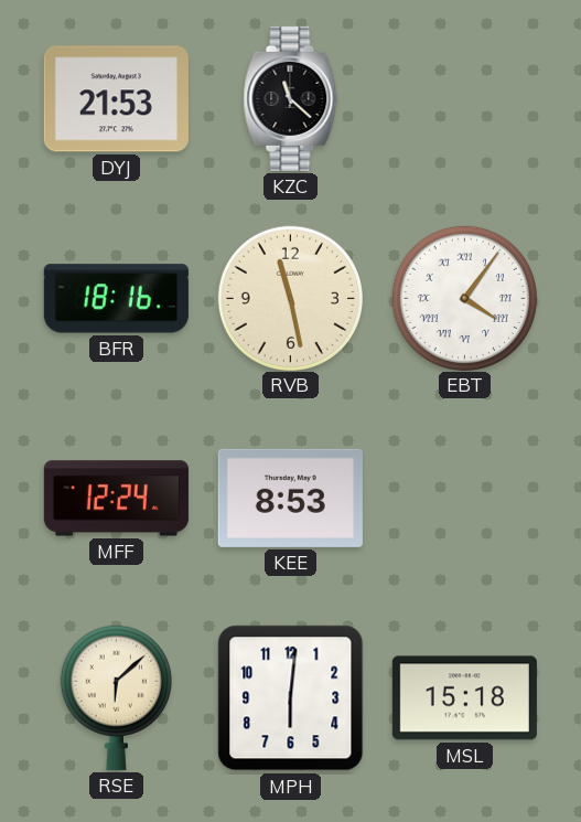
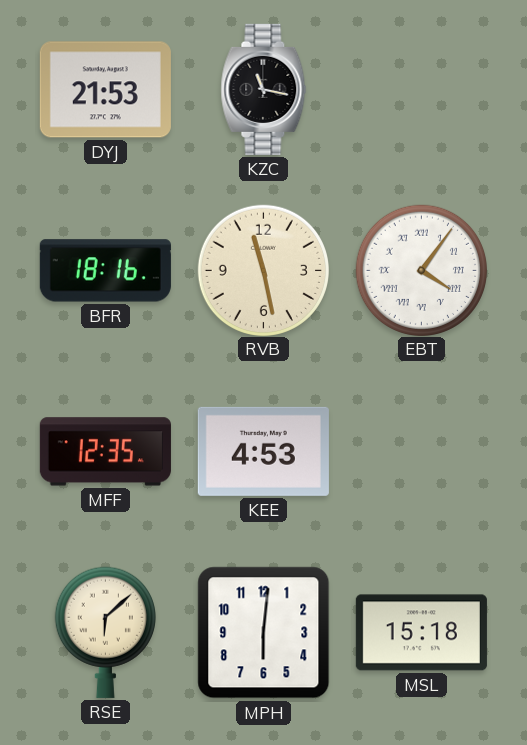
KZC: 11:22 -> 11:17 (264, 89)
MFF: 12:24 -> 12:35 (105, 452)
KEE: 8:53 -> 4:53 (263, 451)
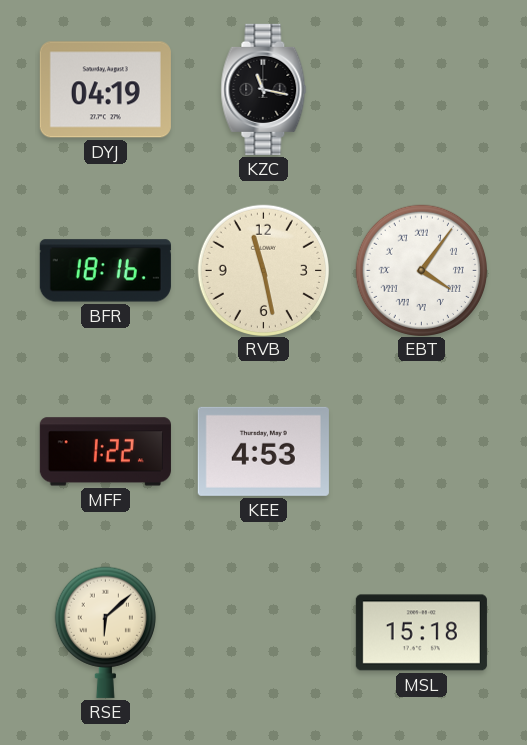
DYJ: 21:53 -> 04:19 (105, 90)
MFF: 12:35 -> 1:22 (105, 452)
MPH: 6:01 -> none (264, 633)
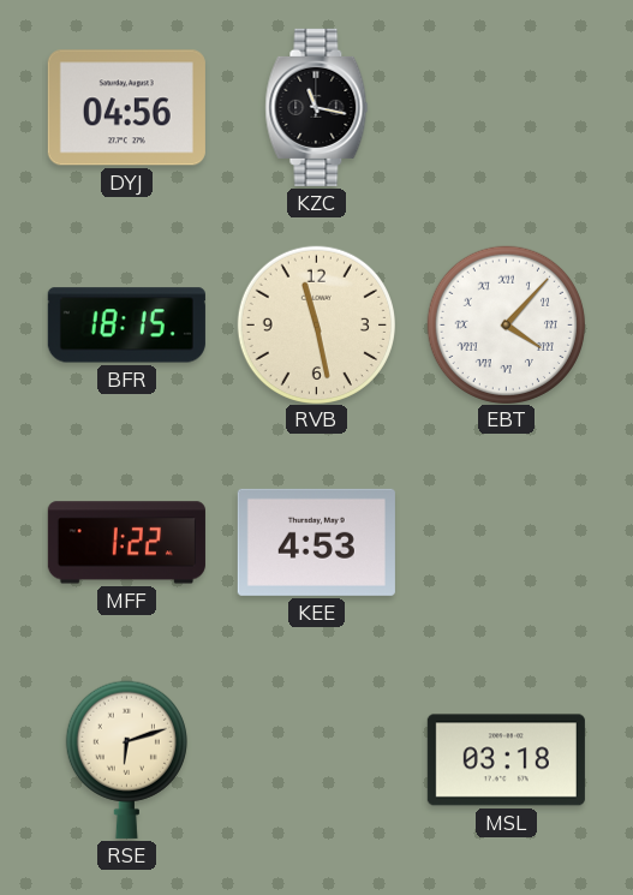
DYJ: 04:19 -> 04:56 (126, 108)
BFR: 18:16 -> 18:15 (126, 326)
EBT: 4:06 -> 4:07 (506, 324)
RSE: 6:08 -> 6:12 (126, 759)
MSL: 15:18 -> 03:18 (506, 760)
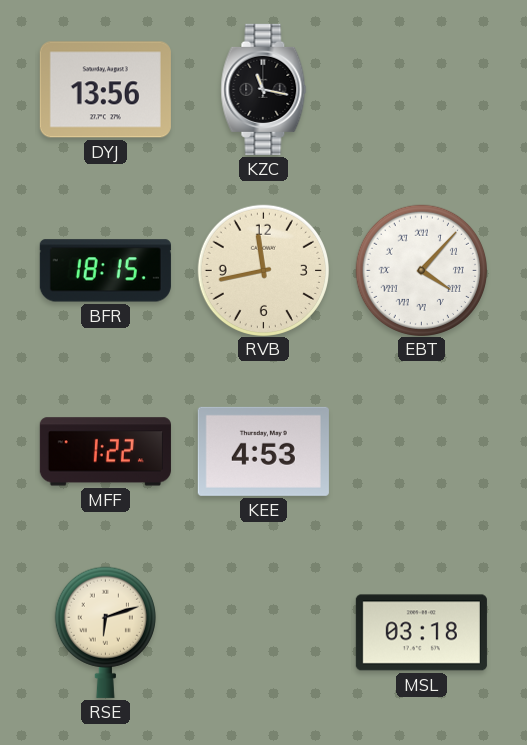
DYJ: 04:56 -> 13:56 (105, 90)
RVB: 11:28 -> 11:43 (263, 270)
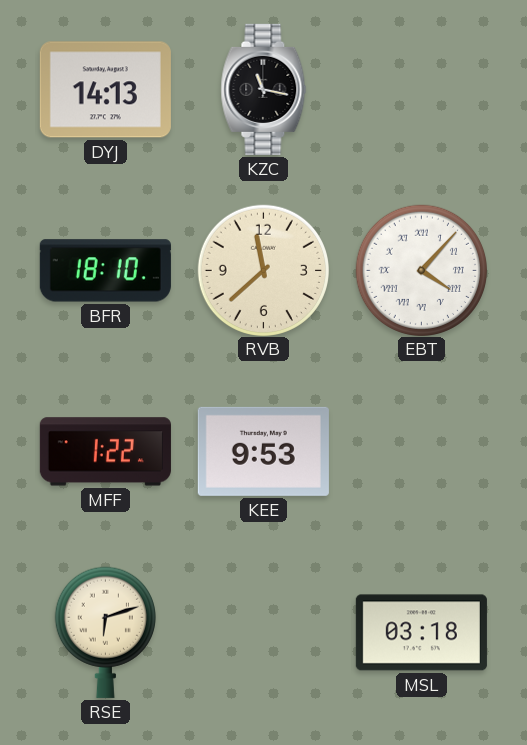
DYJ: 13:56 -> 14:13 (105, 90)
BFR: 18:15 -> 18:10 (105, 271)
RVB: 11:43 -> 11:38 (263, 270)
KEE: 4:53 -> 9:53 (263, 451)
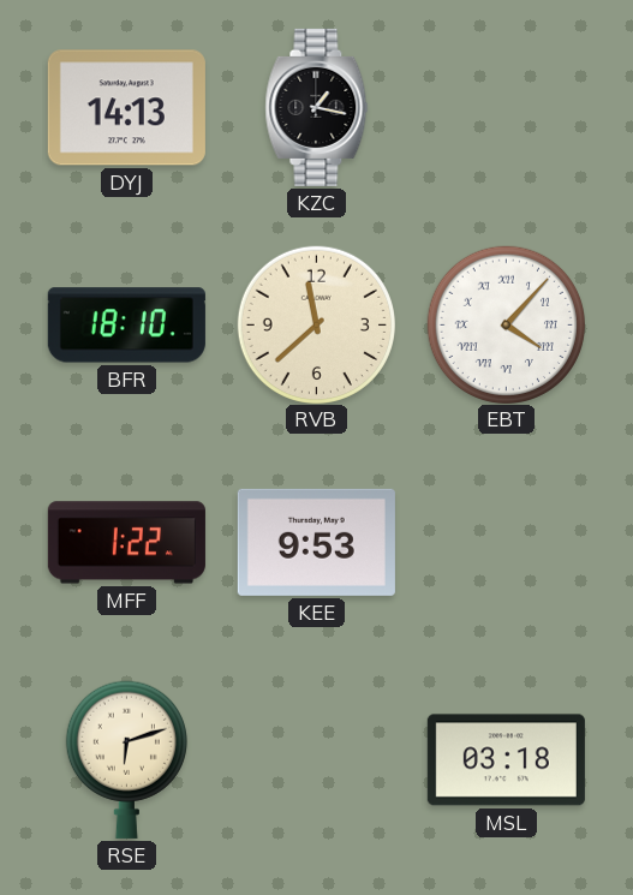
KZC: 11:17 -> 1:17 (317, 107)
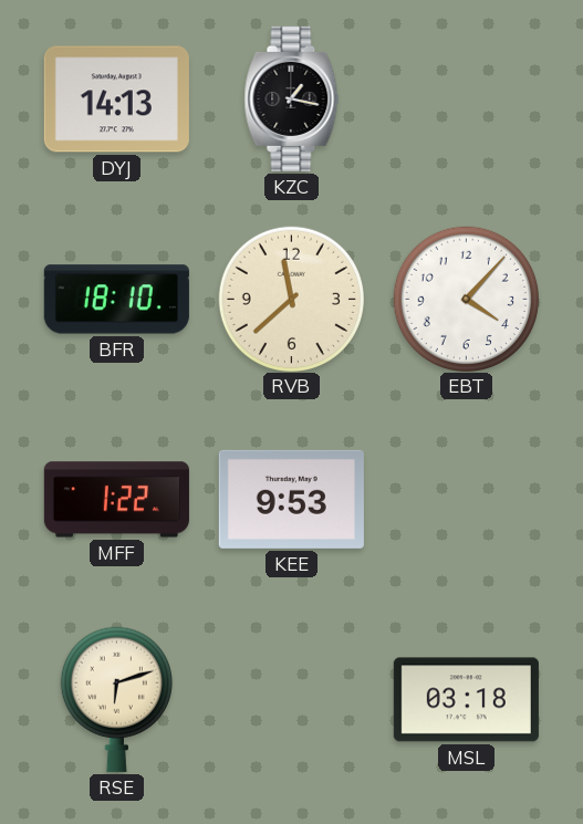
EBT numerals: Roman -> Arabic (466, 299)
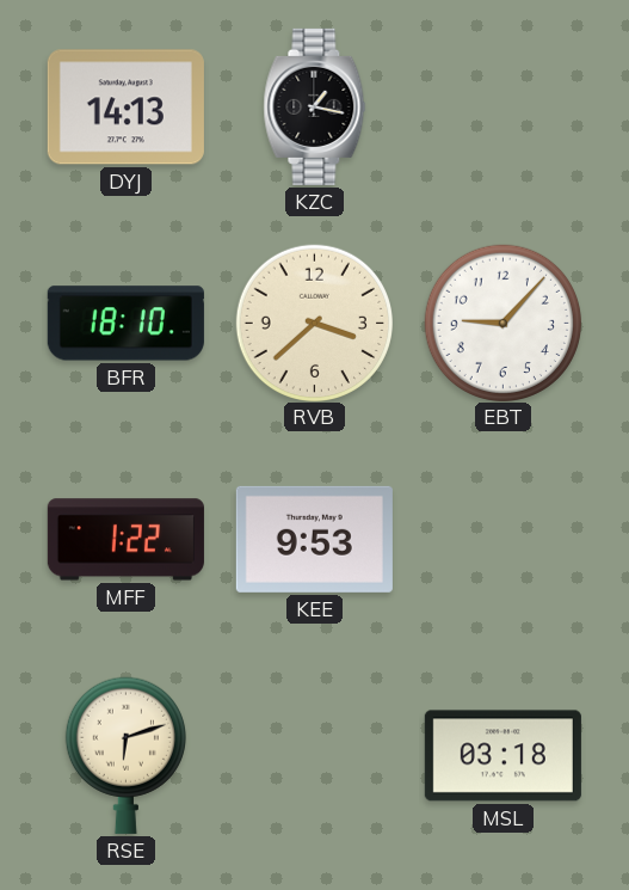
RVB: 11:38 -> 3:38 (314, 323)
EBT: 4:07 -> 9:07 (502, 323)
